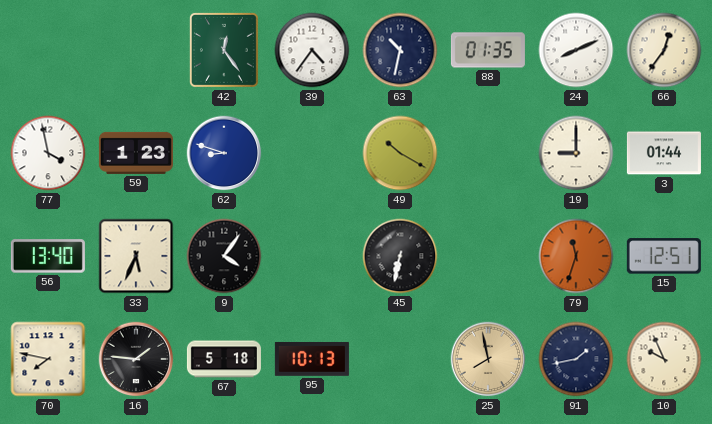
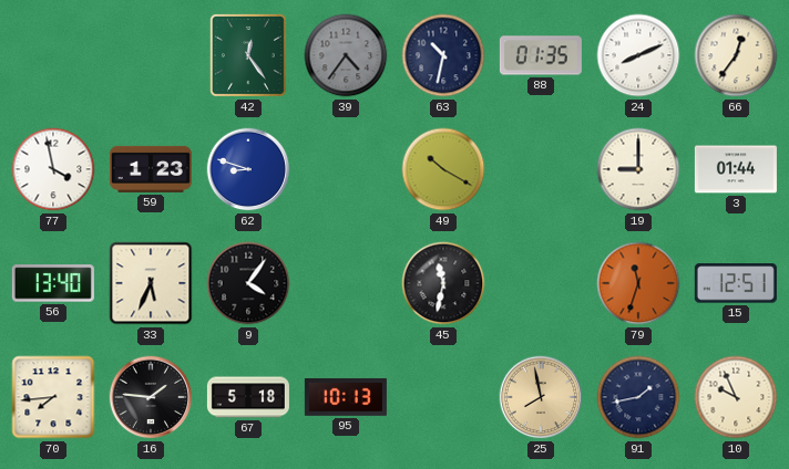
39 dial: white -> grey (346, 55)
45: 6:32 -> 11:32 (443, 283)
70: 7:47 -> 7:44 (53, 397)
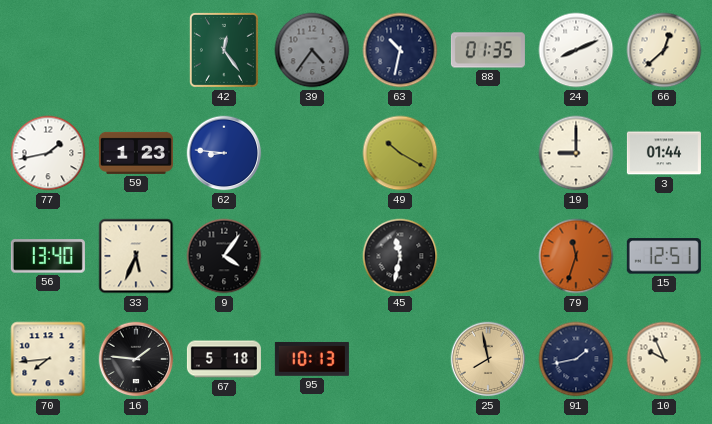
66: 12:36 -> 12:38 (664, 50)
77: 3:58 -> 1:43 (48, 153)
62: 8:48 -> 8:46 (224, 153)
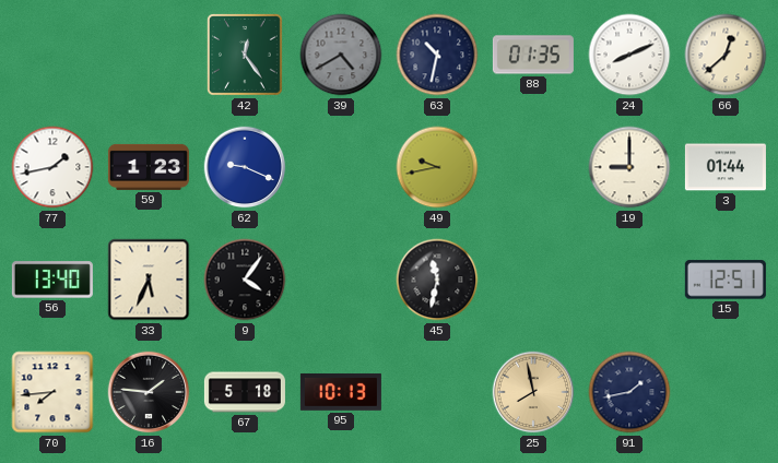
39: 4:36 -> 4:40 (341, 55)
62: 8:46 -> 9:19 (245, 167)
49: 10:20 -> 9:43 (437, 167)
79: 11:33 -> none (576, 256)
10: 9:56 -> none (664, 359)
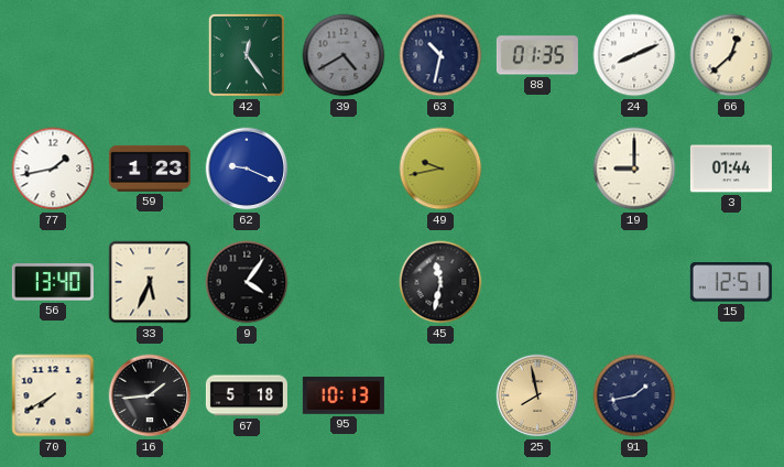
70: 7:44 -> 7:40 (53, 395)
16: 1:46 -> 1:44 (150, 395)
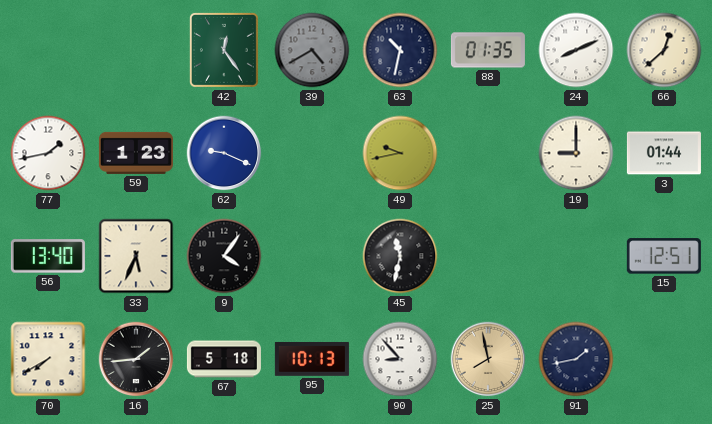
90: none -> 8:53 (400, 359)
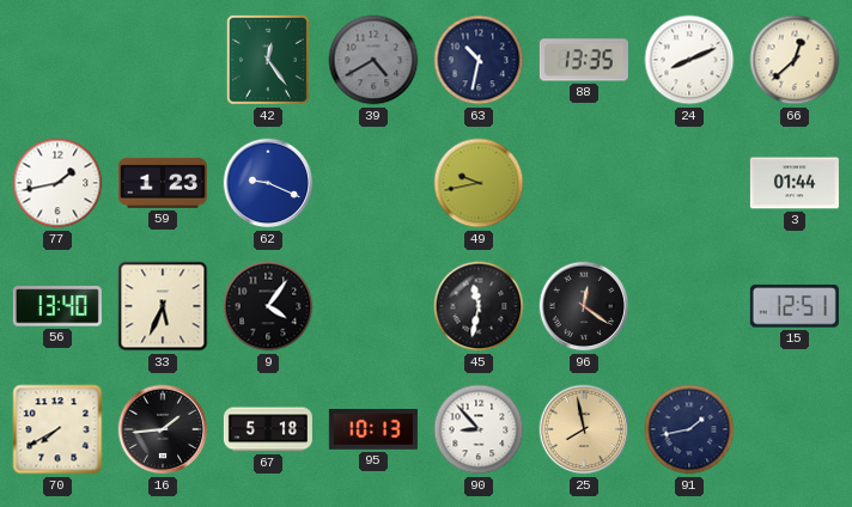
88: 01:35 -> 13:35 (584, 60)
19: 9:00 -> none (576, 153)
96: none -> 12:21 (584, 306)
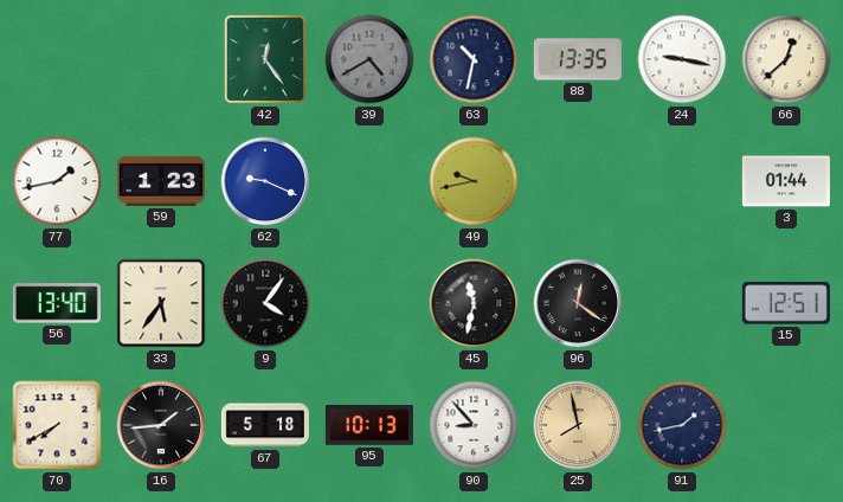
24: 8:11 -> 9:17 (682, 59)
33: 5:34 -> 5:36 (161, 303)
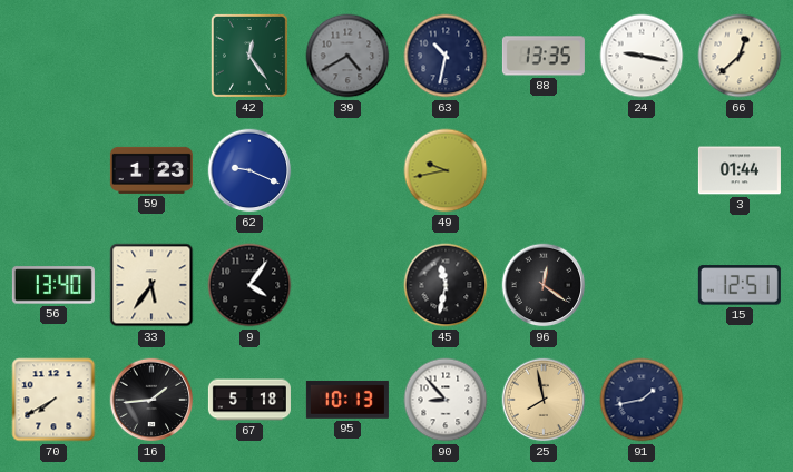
77: 1:43 -> none (57, 181)
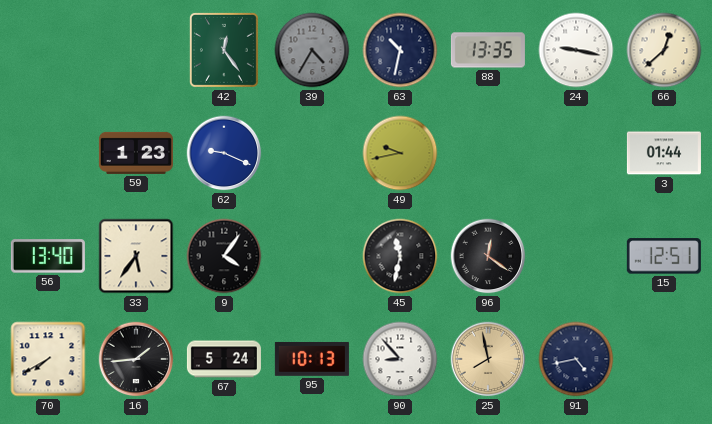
39: 4:40 -> 4:35 (312, 50)
67: 5:18 -> 5:24 (224, 359)
91: 1:43 -> 4:43 (576, 359)
